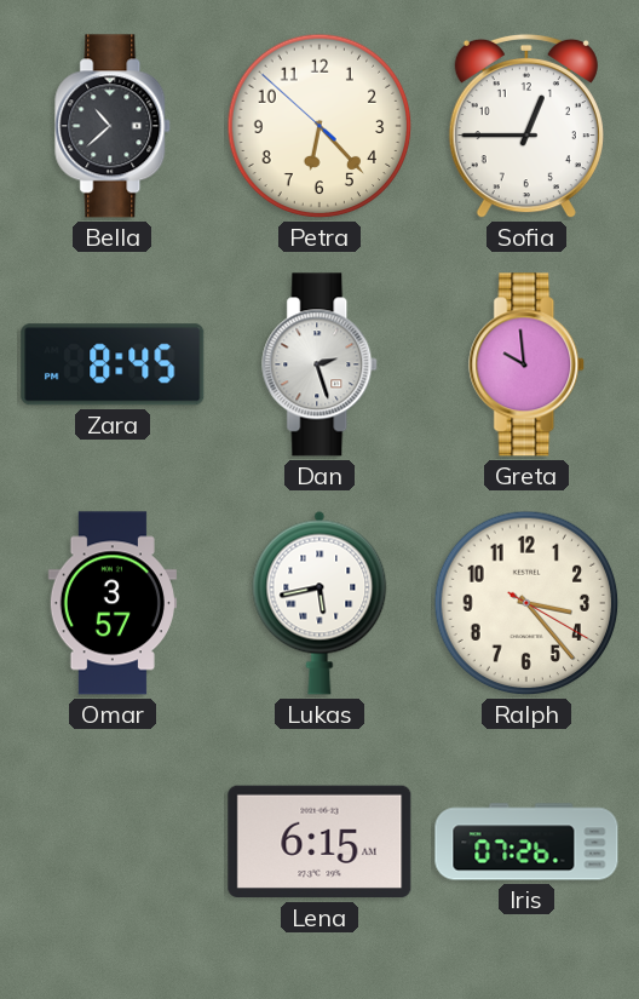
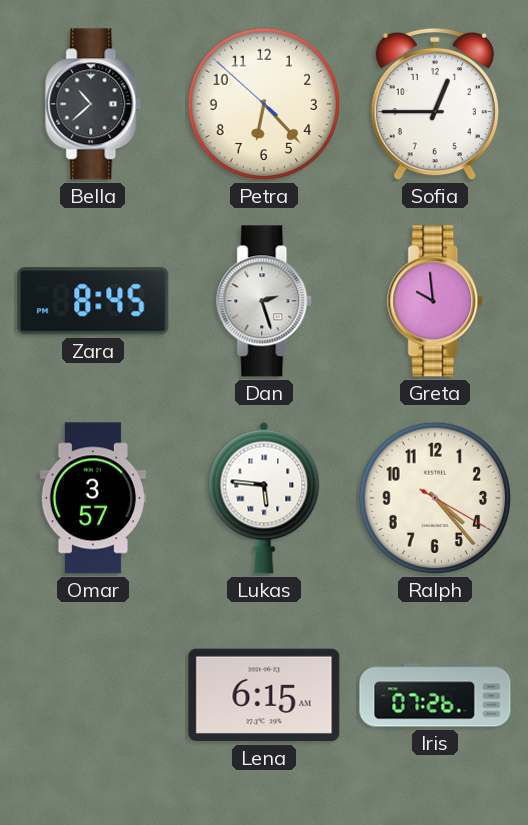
Lukas: 5:43 -> 5:46 (264, 498)
Ralph: 3:23 -> 4:23 (435, 498)
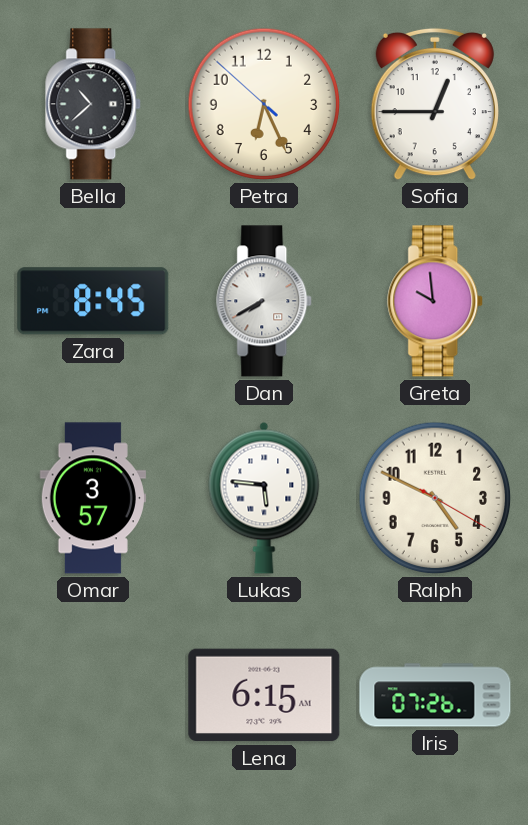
Petra: 6:22 -> 6:25 (264, 104)
Dan: 2:27 -> 7:40 (265, 301)
Ralph: 4:23 -> 4:49 (435, 498)
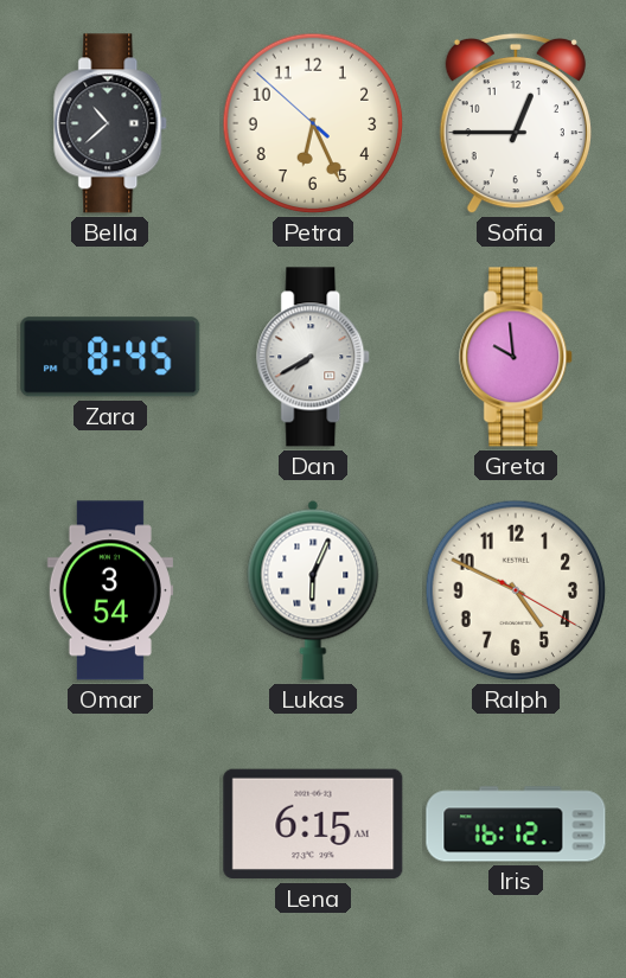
Omar: 3:57 -> 3:54 (110, 590)
Lukas: 5:46 -> 6:04 (313, 590)
Iris: 07:26 -> 16:12 (516, 824)
